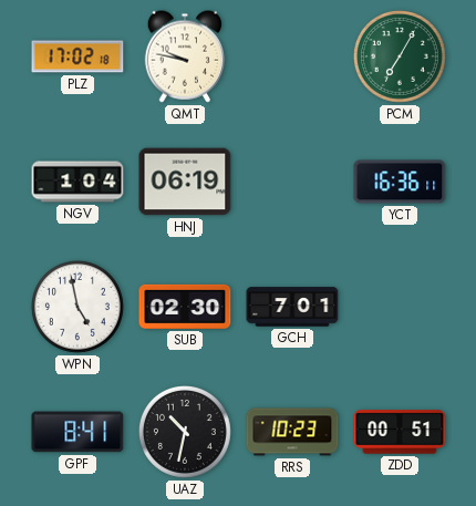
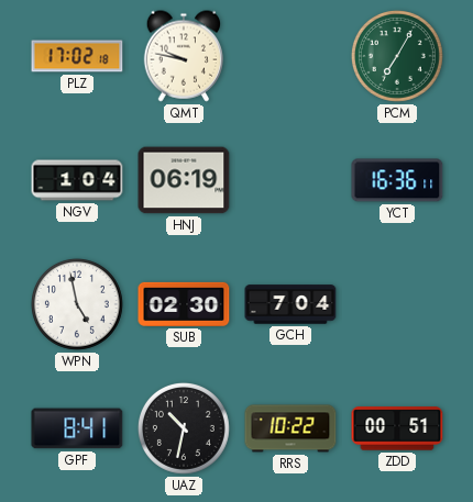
GCH: 7:01 -> 7:04 (290, 304)
RRS: 10:23 -> 10:22 (290, 428)
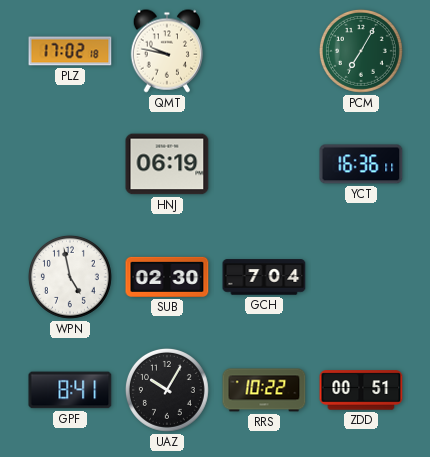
NGV: 1:04 -> none (77, 180)
UAZ: 10:32 -> 10:05 (167, 390)
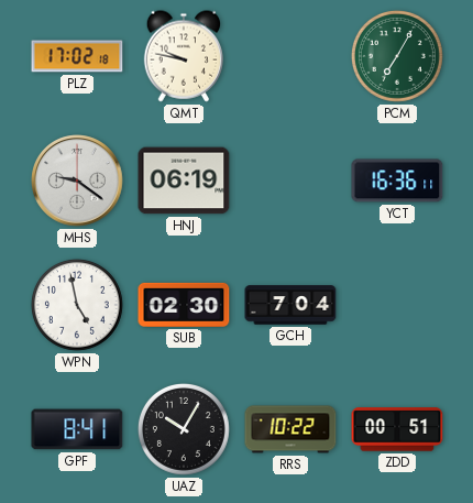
MHS: none -> 9:21 (77, 181)
